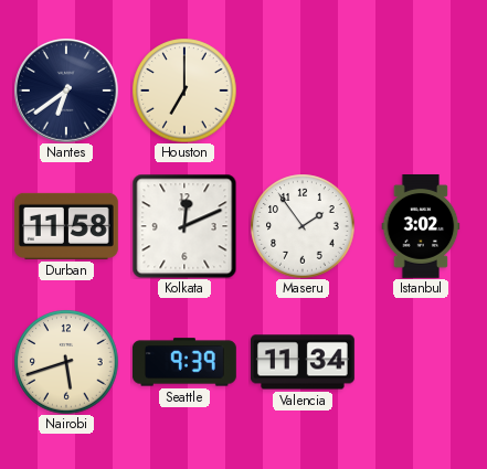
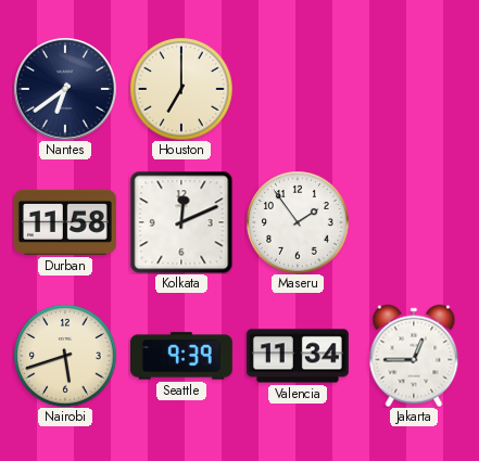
Istanbul: 3:02 -> none (421, 227)
Jakarta: none -> 12:45 (414, 356)
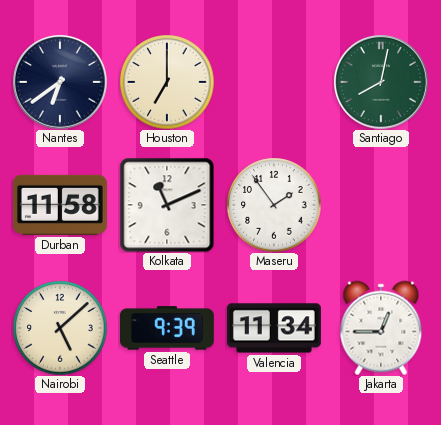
Santiago: none -> 8:02 (381, 82)
Kolkata: 12:11 -> 11:11 (167, 205)
Nairobi: 5:42 -> 5:08 (60, 328)
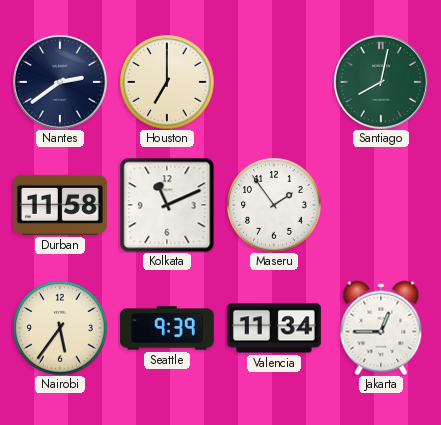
Nantes: 6:39 -> 2:39 (60, 82)
Nairobi: 5:08 -> 5:36 (60, 328)
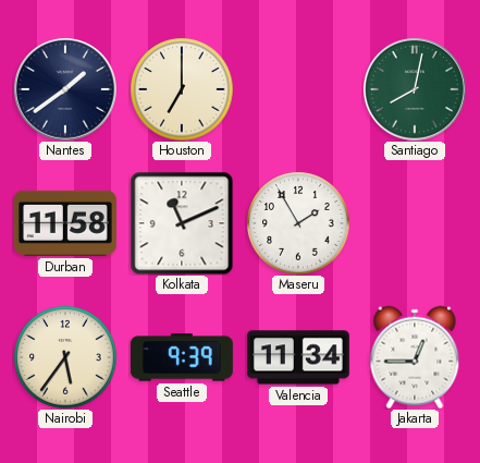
Nantes: 2:39 -> 1:39 (65, 89)
Maseru: 1:54 -> 1:55 (298, 223)
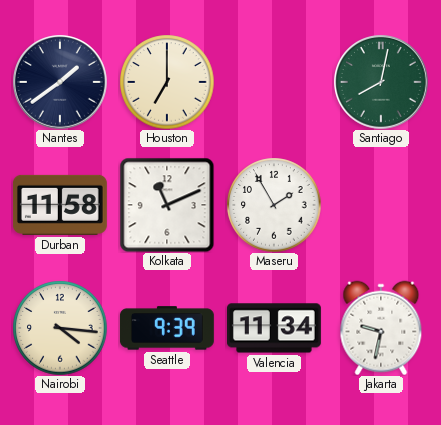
Nairobi: 5:36 -> 4:16 (60, 328)
Jakarta: 12:45 -> 9:32 (381, 328)
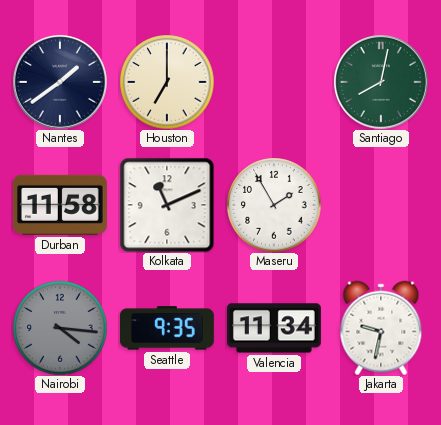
Nairobi dial: cream -> grey (60, 328)
Seattle: 9:39 -> 9:35 (167, 328)
